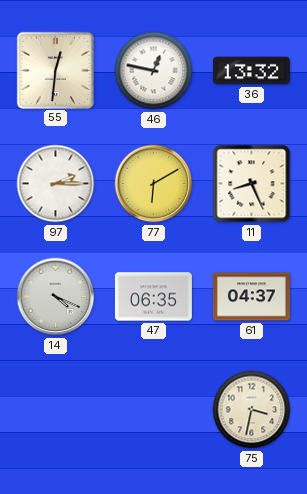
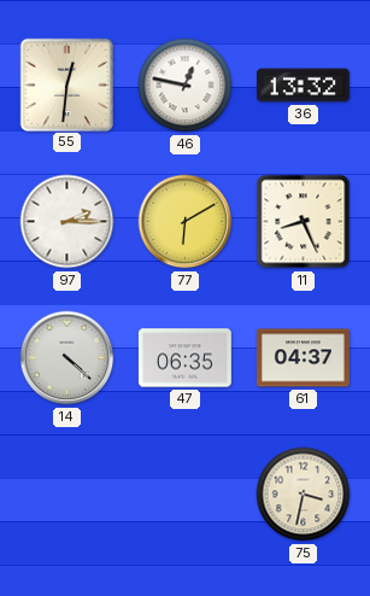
14: 4:19 -> 4:22 (67, 358)
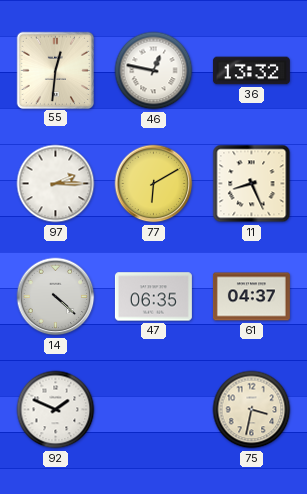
92: none -> 1:49 (56, 410)
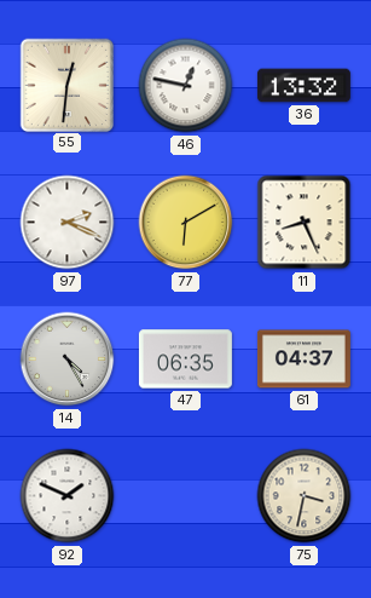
97: 2:15 -> 2:19 (68, 223)
14: 4:22 -> 4:25 (68, 360)
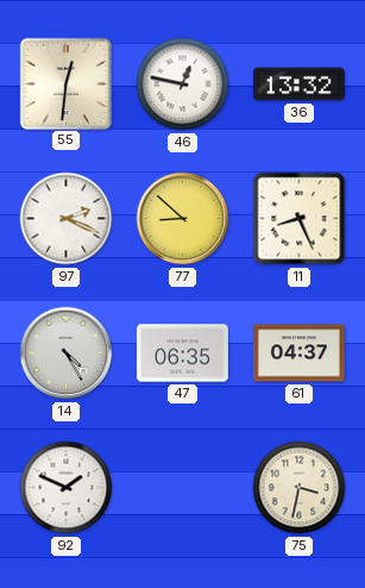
77: 6:10 -> 8:52 (183, 219)
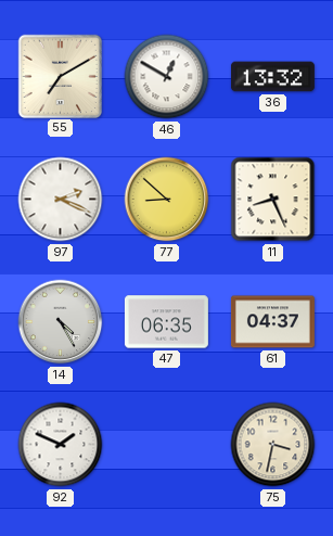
55: 12:31 -> 7:10 (60, 76)
46: 12:47 -> 12:50 (167, 77)
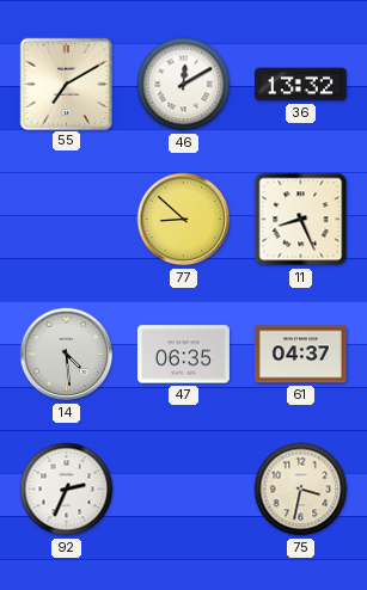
46: 12:50 -> 12:10 (184, 85)
97: 2:19 -> none (61, 200)
14: 4:25 -> 4:29 (67, 355)
92: 1:49 -> 2:34 (67, 490)
